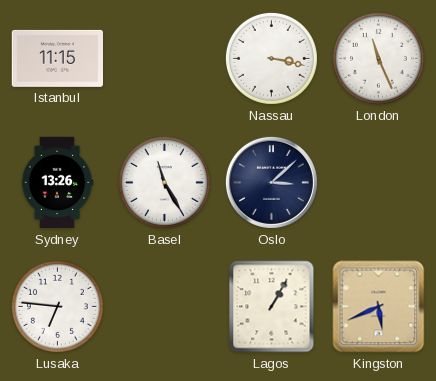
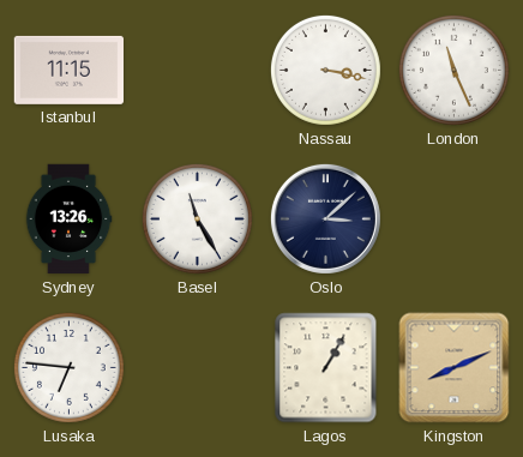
Kingston: 5:41 -> 8:11 (455, 368)
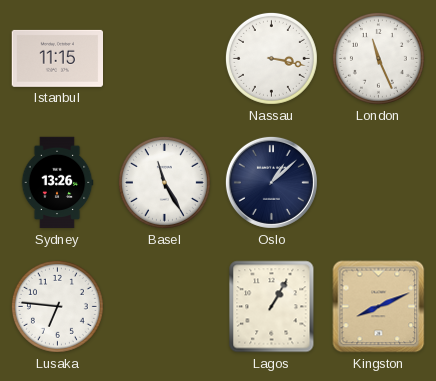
Oslo: 3:08 -> 1:08 (271, 182)
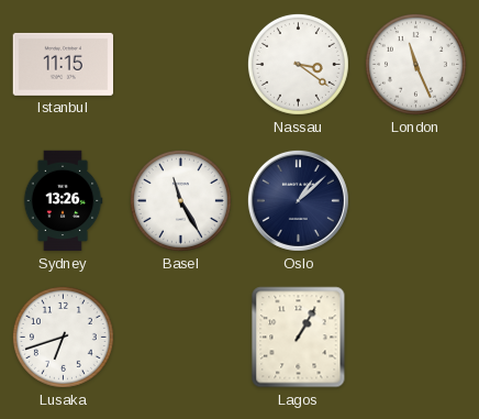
Nassau: 3:17 -> 3:21 (298, 64)
Lusaka: 6:46 -> 6:42 (63, 337)
Kingston: 8:11 -> none (379, 307)
